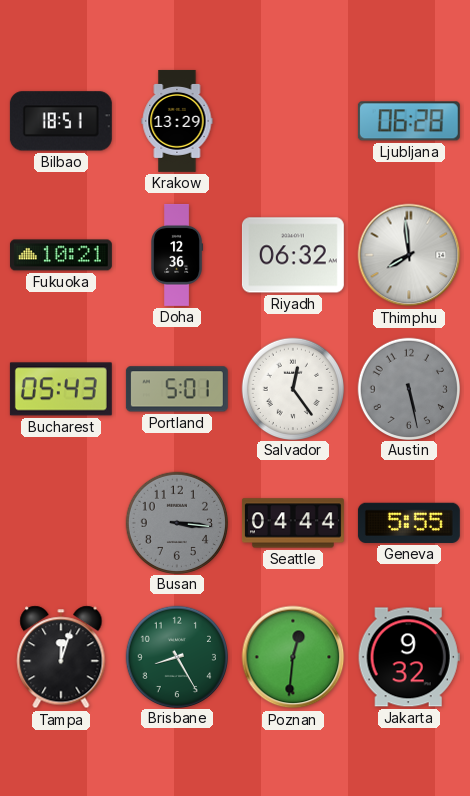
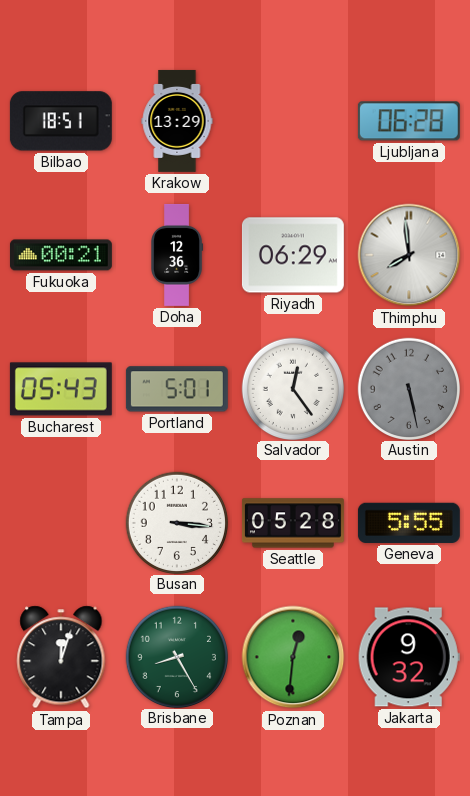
Fukuoka: 10:21 -> 00:21 (61, 255)
Riyadh: 06:32 -> 06:29 (293, 255)
Busan dial: grey -> white (176, 522)
Seattle: 04:44 -> 05:28 (293, 523)
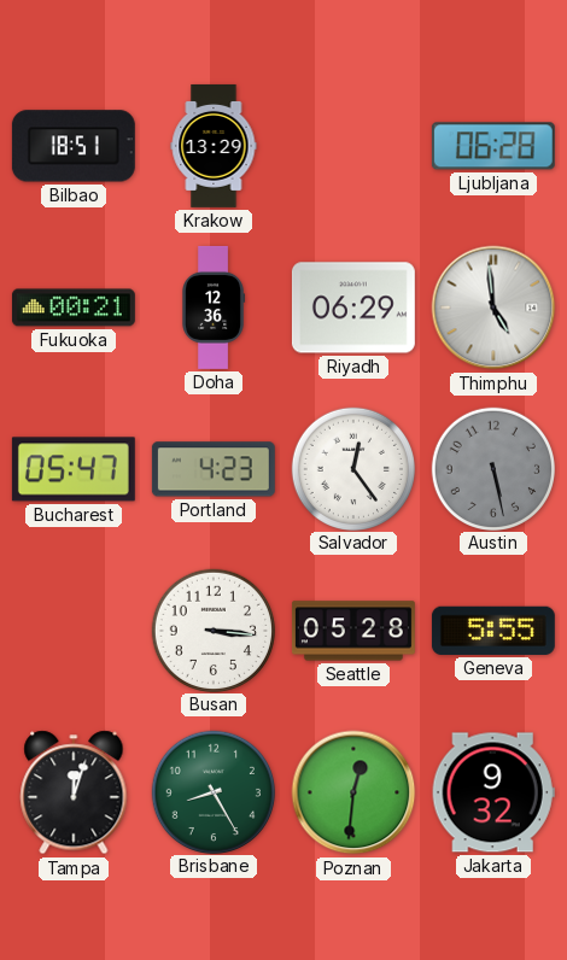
Thimphu: 7:59 -> 4:59 (493, 308)
Bucharest: 05:43 -> 05:47 (74, 469)
Portland: 5:01 -> 4:23 (214, 469)
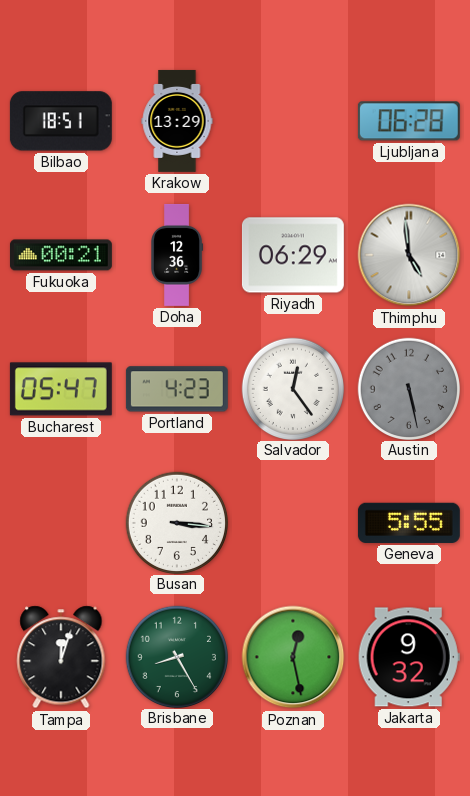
Seattle: 05:28 -> none (353, 631)
Poznan: 12:31 -> 12:28 (293, 657)
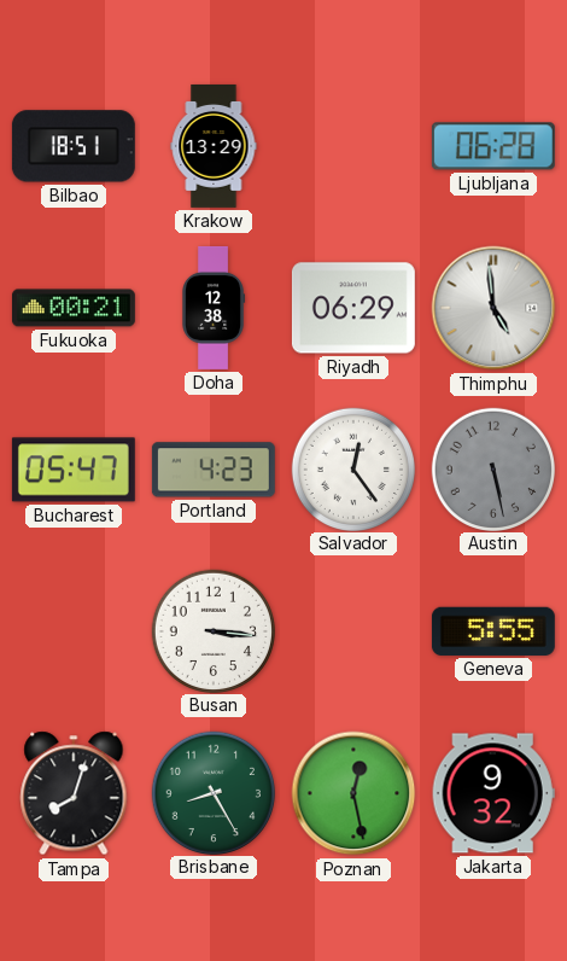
Doha: 12:36 -> 12:38 (214, 308)
Tampa: 12:03 -> 8:03 (74, 793)
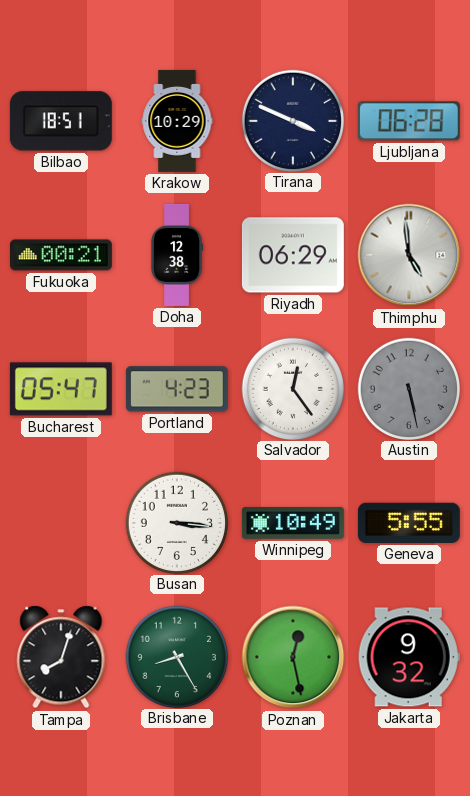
Krakow: 13:29 -> 10:29 (177, 121)
Tirana: none -> 3:49 (292, 120)
Winnipeg: none -> 10:49 (293, 524)
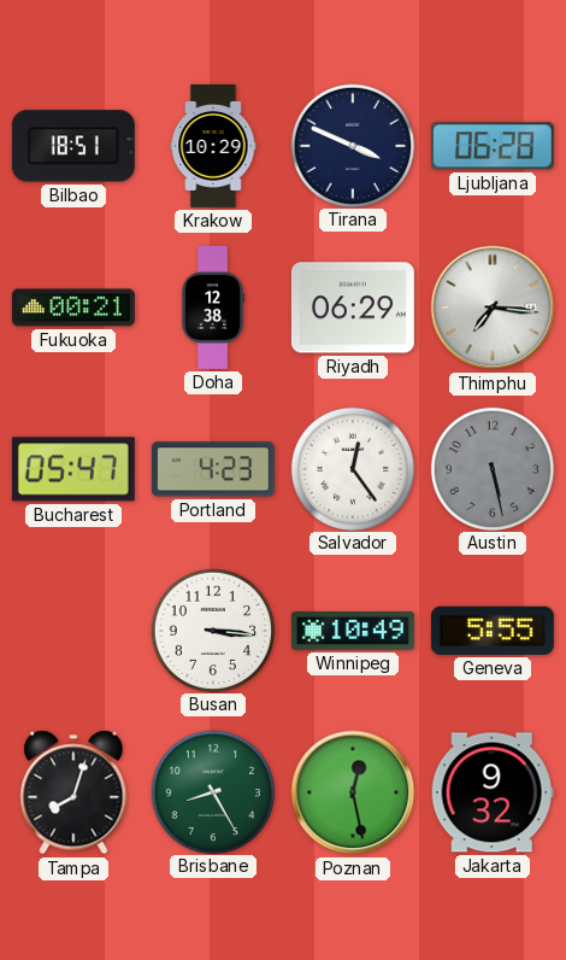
Thimphu: 4:59 -> 7:16 (493, 308)
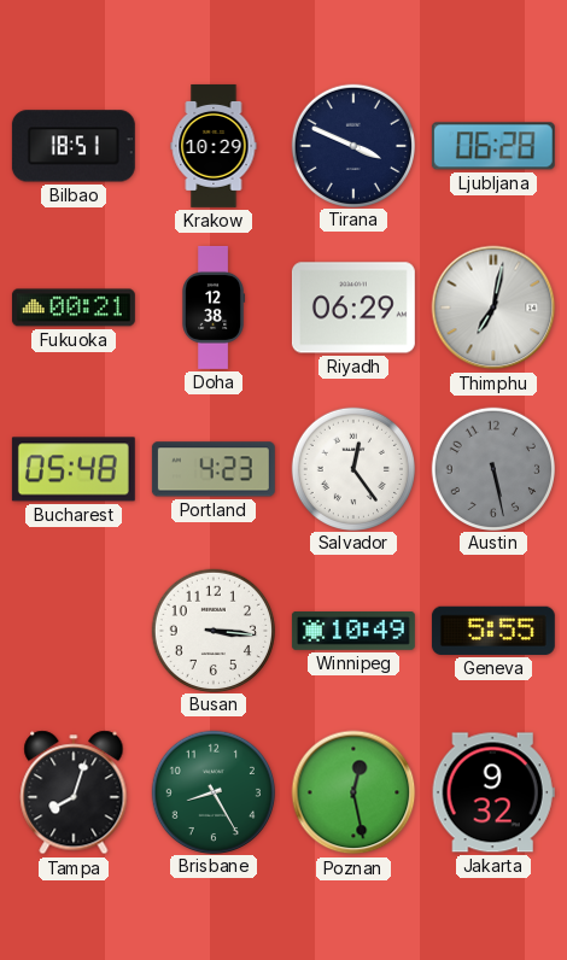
Thimphu: 7:16 -> 7:02 (493, 308)
Bucharest: 05:47 -> 05:48 (74, 469)
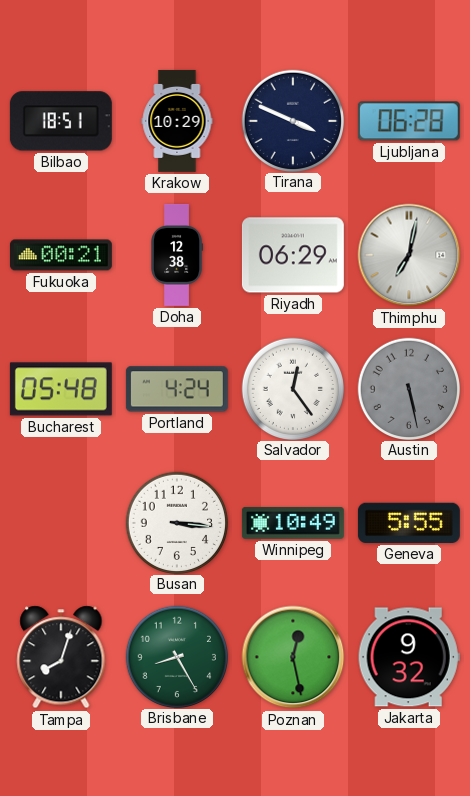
Portland: 4:23 -> 4:24 (177, 389)
